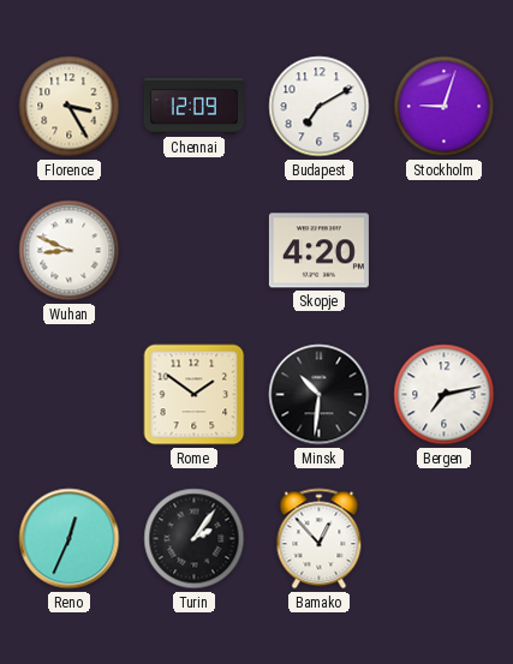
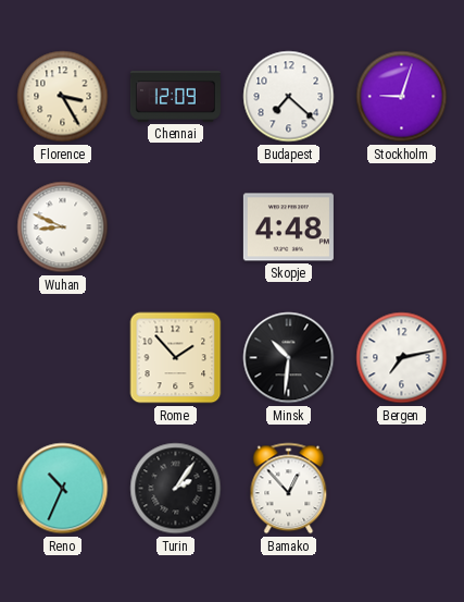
Budapest: 7:10 -> 7:22 (289, 97)
Skopje: 4:20 -> 4:48 (288, 228)
Rome: 1:51 -> 1:53 (176, 358)
Reno: 12:34 -> 10:34 (63, 489)
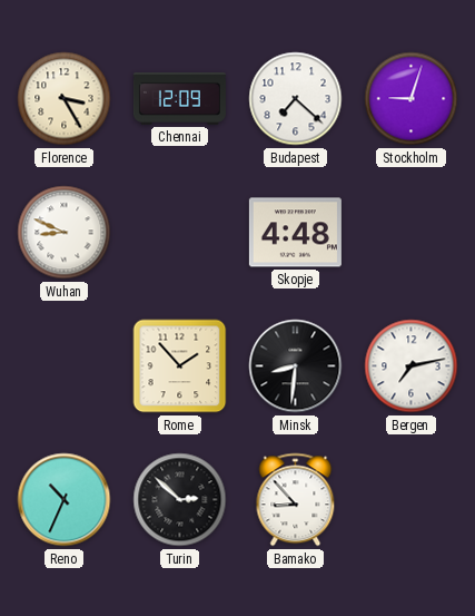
Minsk: 10:31 -> 8:31 (296, 366)
Turin: 2:06 -> 2:52 (180, 500)
Bamako: 12:53 -> 8:53 (296, 500)
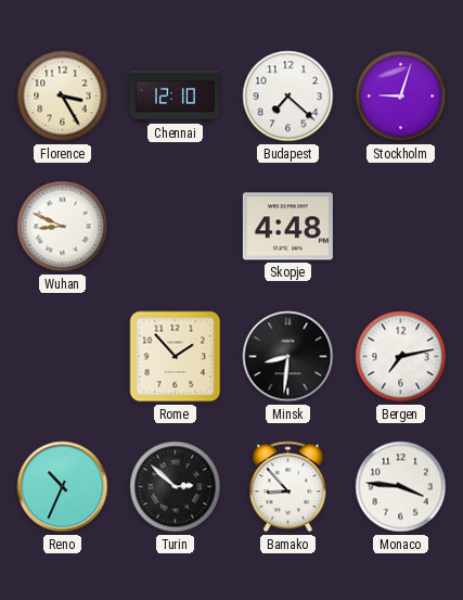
Chennai: 12:09 -> 12:10 (175, 95)
Monaco: none -> 3:46 (401, 487)
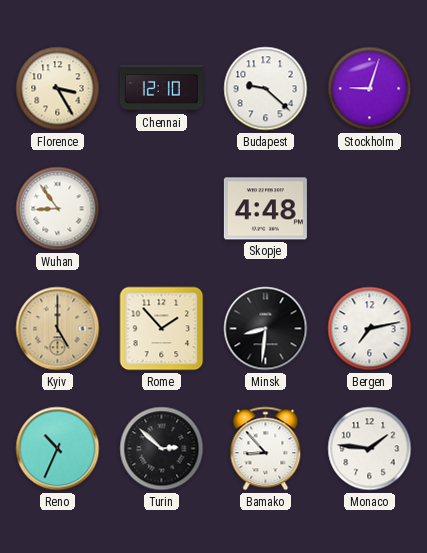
Budapest: 7:22 -> 9:22 (266, 89)
Wuhan: 8:49 -> 8:54 (58, 209)
Kyiv: none -> 5:00 (58, 329)
Monaco: 3:46 -> 1:46 (370, 449)
